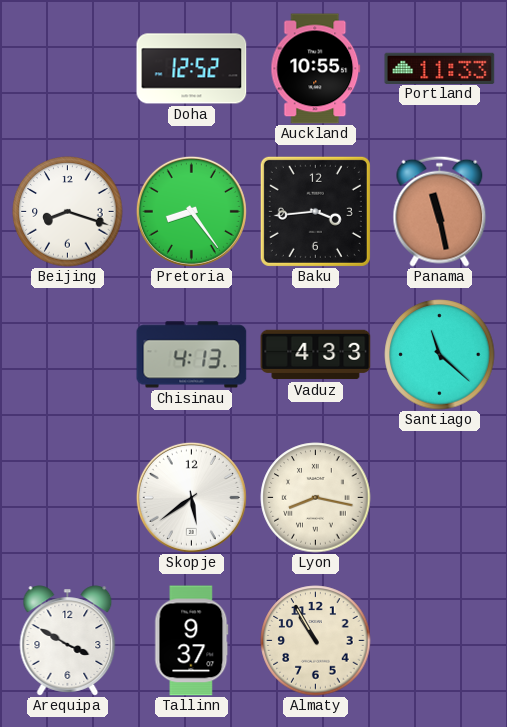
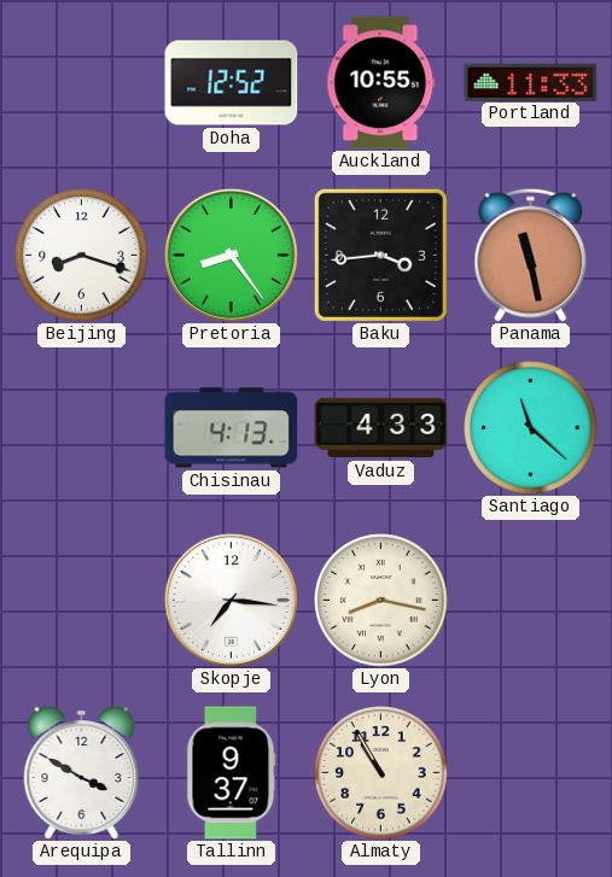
Skopje: 5:39 -> 7:16 (231, 600)
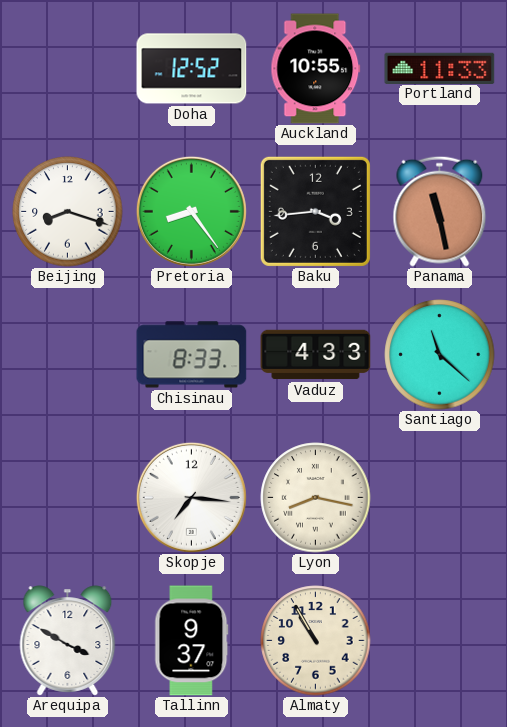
Chisinau: 4:13 -> 8:33 (192, 355)
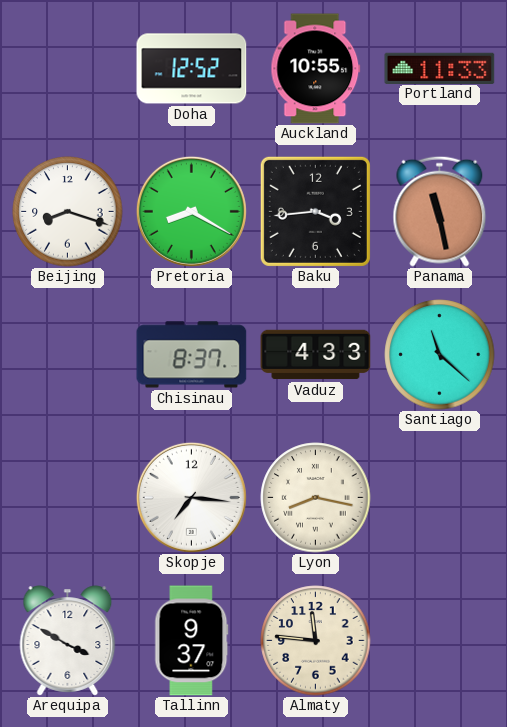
Pretoria: 8:24 -> 8:20 (191, 211)
Chisinau: 8:33 -> 8:37 (192, 355)
Almaty: 10:55 -> 11:46 (316, 641)
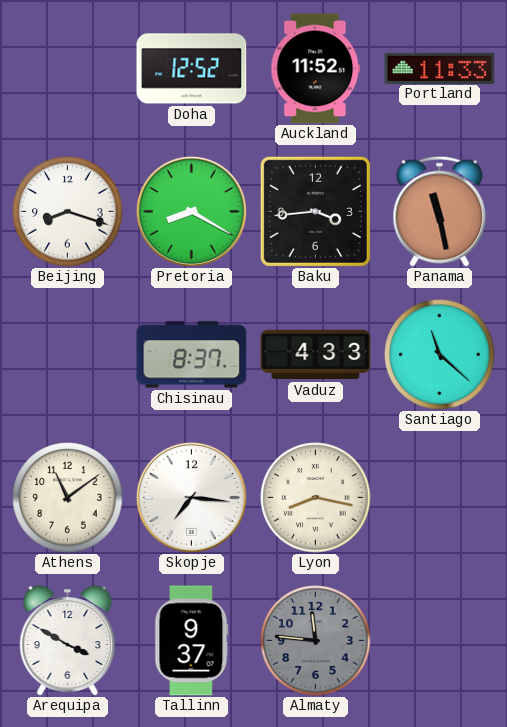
Auckland: 10:55 -> 11:52 (316, 69)
Athens: none -> 11:09 (68, 498)
Almaty dial: cream -> grey (316, 641)
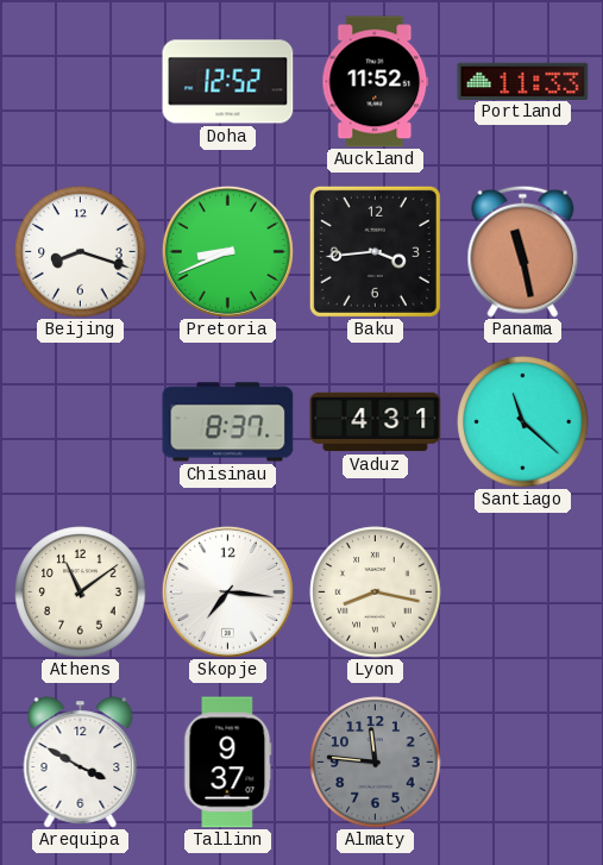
Pretoria: 8:20 -> 8:41 (227, 251)
Vaduz: 4:33 -> 4:31 (376, 422)
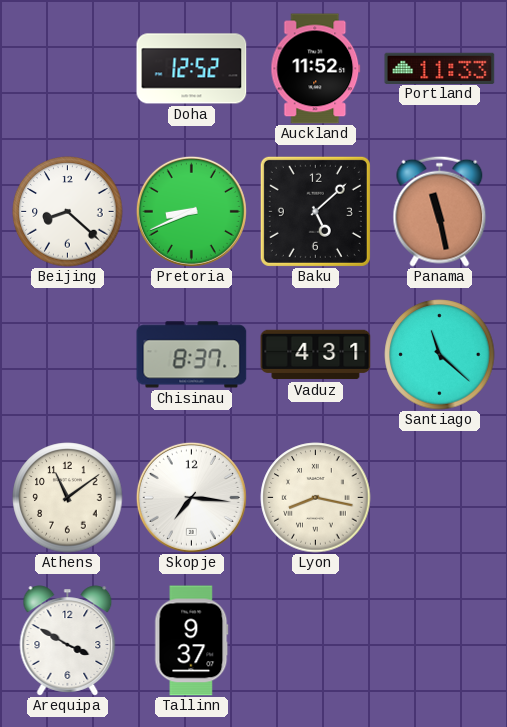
Beijing: 8:18 -> 8:22 (68, 212)
Baku: 3:44 -> 5:08 (315, 211)
Almaty: 11:46 -> none (376, 763)
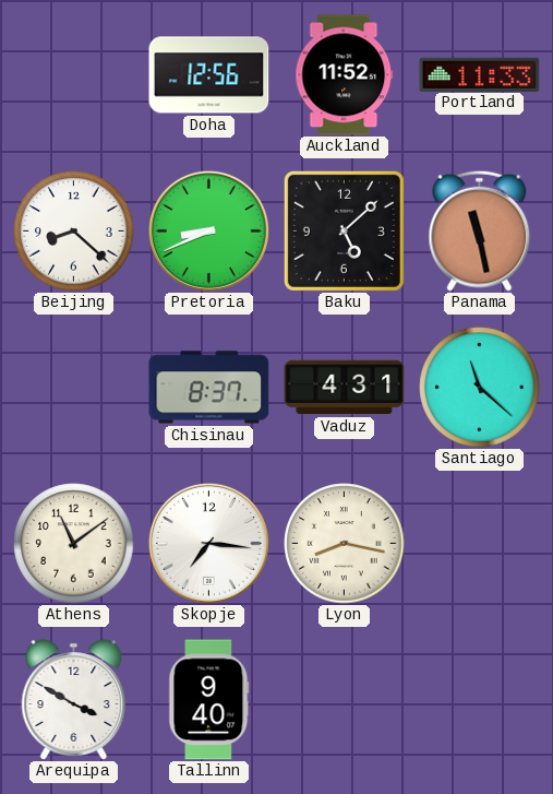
Doha: 12:52 -> 12:56 (209, 75)
Tallinn: 9:37 -> 9:40 (209, 700)
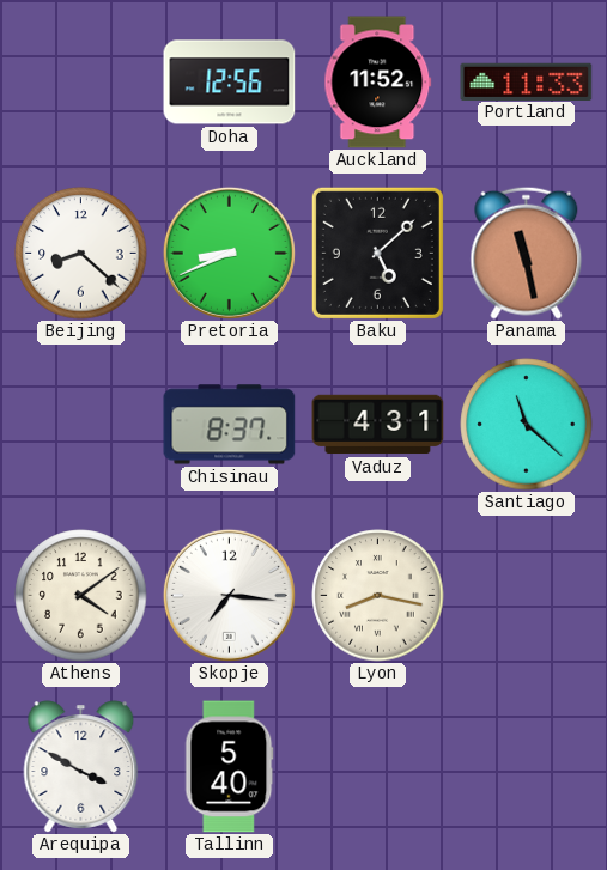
Athens: 11:09 -> 4:09 (81, 596)
Tallinn: 9:40 -> 5:40 (230, 767)
